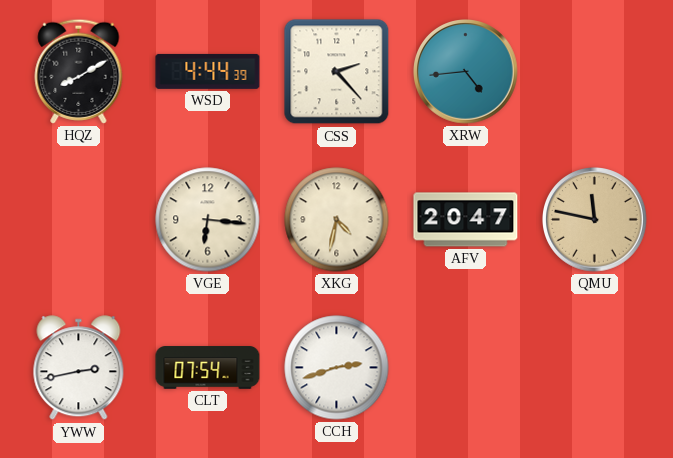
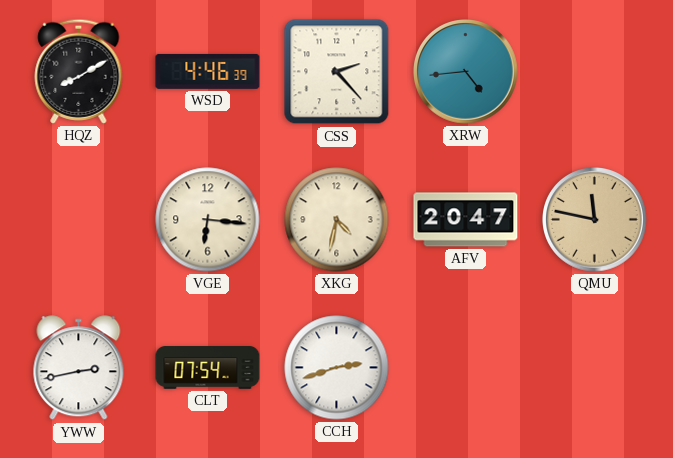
WSD: 4:44 -> 4:46 (208, 71)
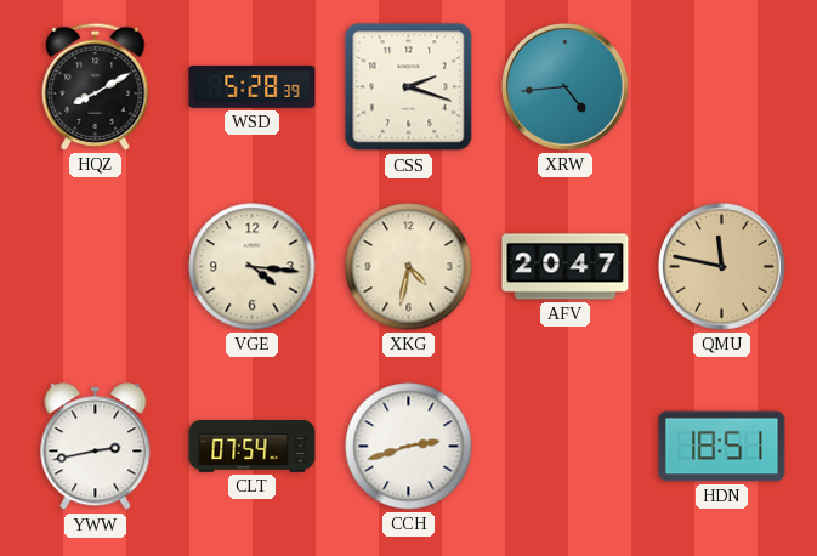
WSD: 4:46 -> 5:28 (253, 86)
CSS: 2:23 -> 2:18 (409, 87)
VGE: 6:16 -> 4:16 (253, 267)
HDN: none -> 18:51 (722, 447)
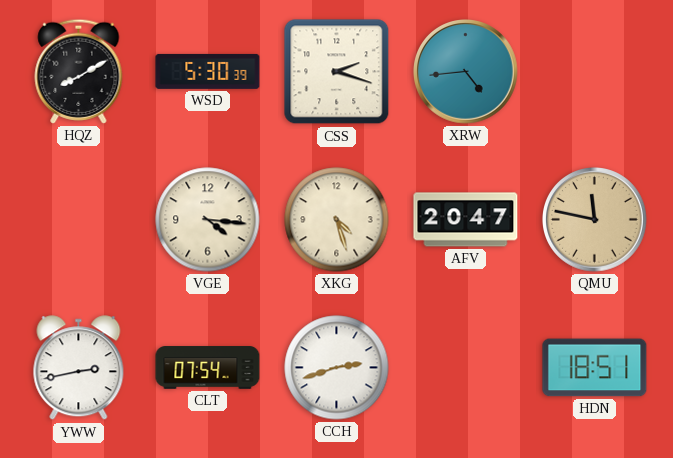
WSD: 5:28 -> 5:30 (208, 71)
XKG: 4:32 -> 4:27 (337, 220)
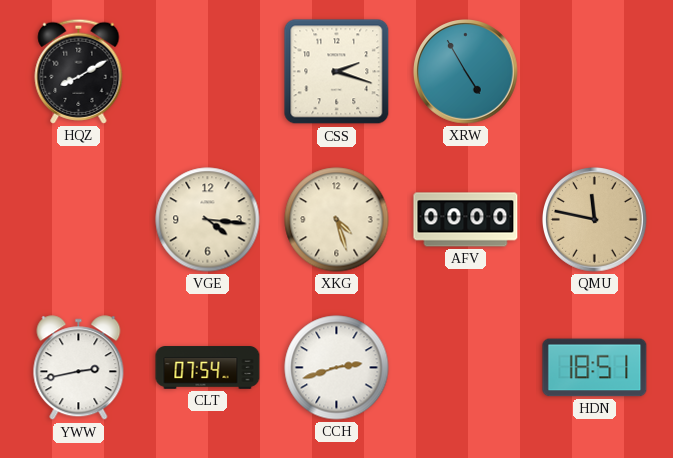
WSD: 5:30 -> none (208, 71)
XRW: 4:44 -> 4:55 (466, 72)
AFV: 20:47 -> 00:00 (466, 220)
